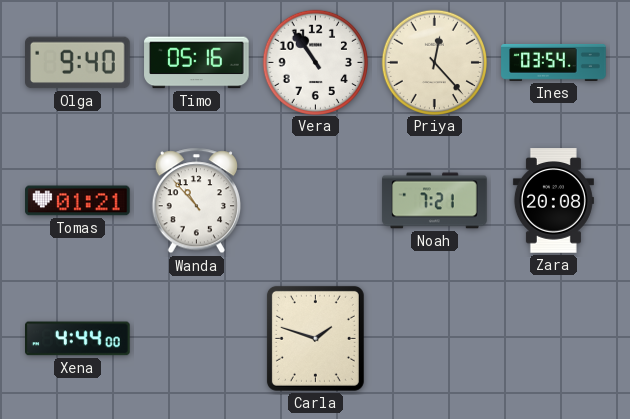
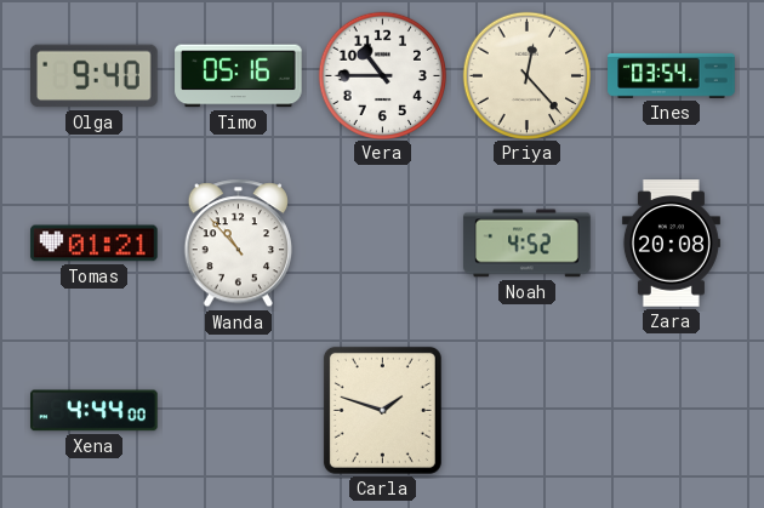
Vera: 10:54 -> 10:45 (382, 75)
Noah: 7:21 -> 4:52 (528, 244)
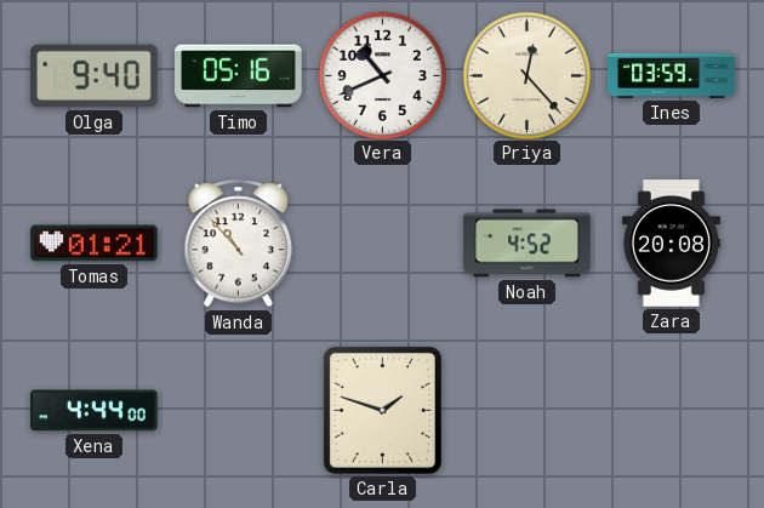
Vera: 10:45 -> 10:41 (382, 75)
Ines: 03:54 -> 03:59 (672, 75)
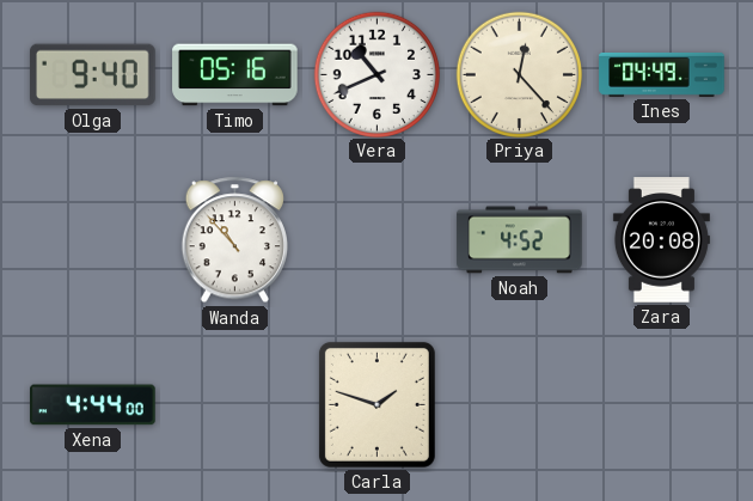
Ines: 03:59 -> 04:49 (662, 74)
Tomas: 01:21 -> none (95, 244)
